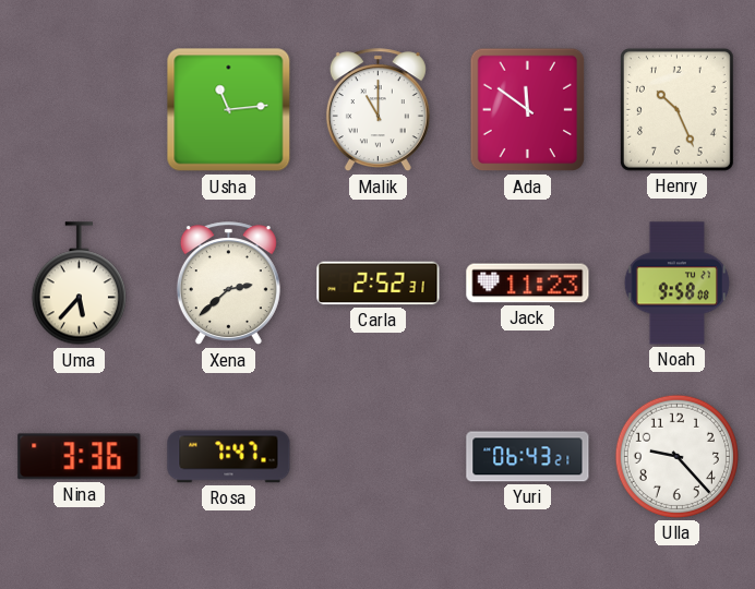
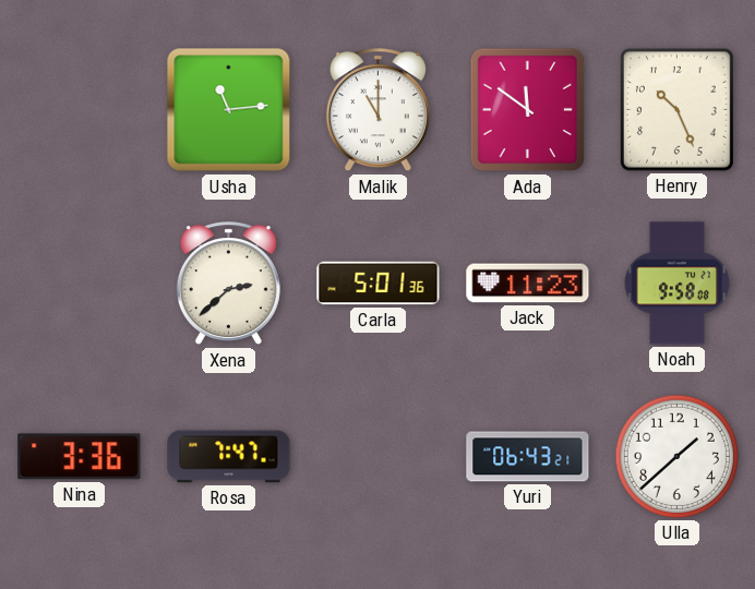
Uma: 5:37 -> none (79, 284)
Carla: 2:52 -> 5:01 (379, 284)
Ulla: 9:23 -> 1:38 (676, 456)
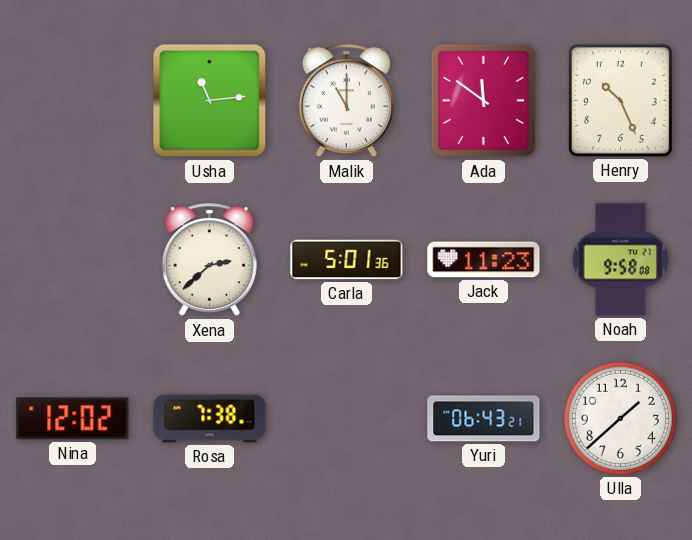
Nina: 3:36 -> 12:02 (73, 419)
Rosa: 7:47 -> 7:38 (210, 419)
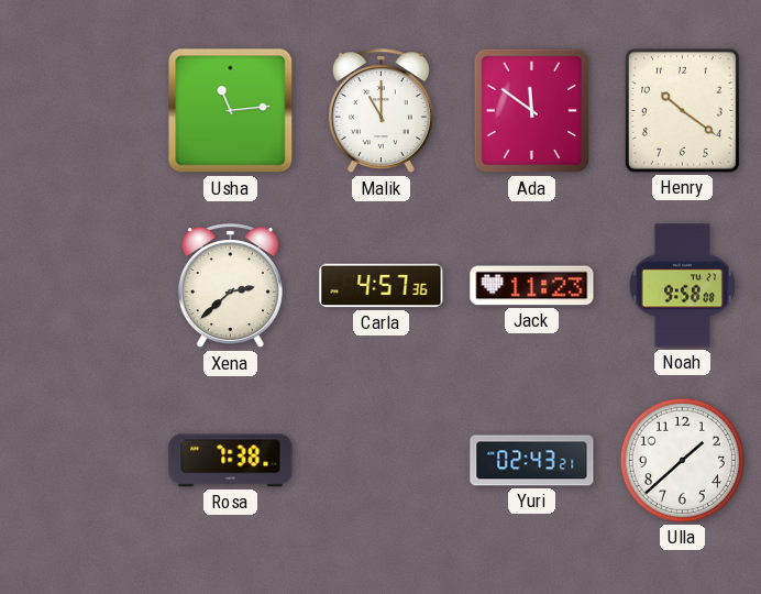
Henry: 10:26 -> 10:21 (682, 110)
Carla: 5:01 -> 4:57 (382, 286)
Nina: 12:02 -> none (73, 419)
Yuri: 06:43 -> 02:43 (532, 461)
